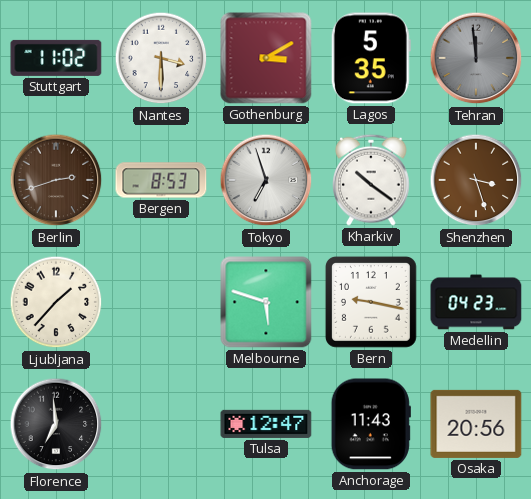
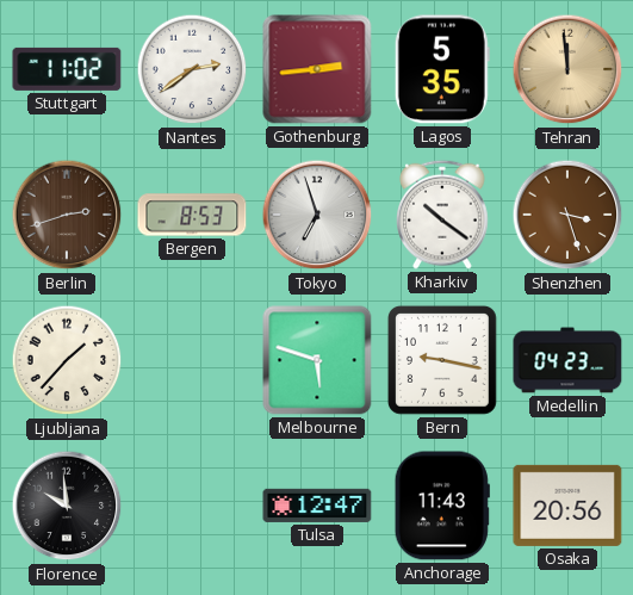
Nantes: 3:30 -> 2:39 (192, 69)
Gothenburg: 3:10 -> 2:44 (317, 69)
Tehran dial: grey -> champagne (567, 69)
Florence: 6:59 -> 9:59 (67, 506)
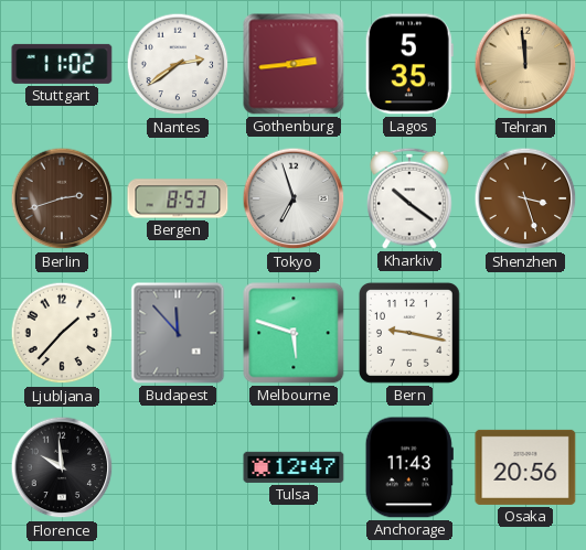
Budapest: none -> 11:53 (178, 333)
Medellin: 04:23 -> none (567, 360)
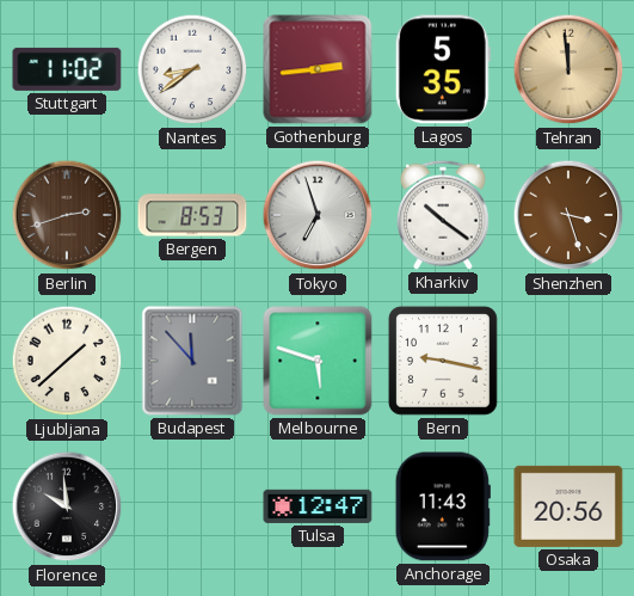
Nantes: 2:39 -> 8:39 (192, 69)
Ljubljana: 1:37 -> 1:38 (67, 361)
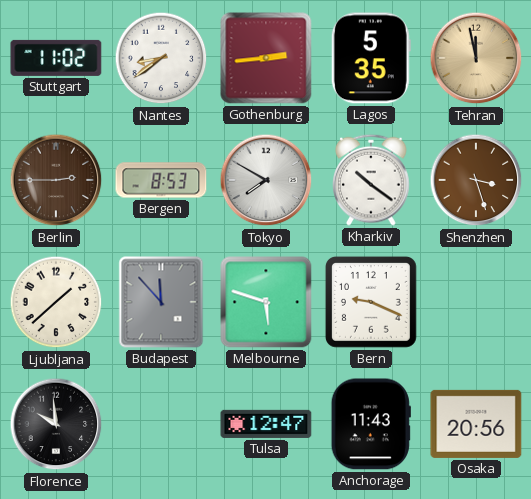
Tehran: 11:59 -> 11:58 (476, 58)
Berlin: 2:42 -> 2:45 (56, 180)
Tokyo: 6:57 -> 7:50 (266, 180)
Bern: 9:17 -> 9:19 (371, 302)
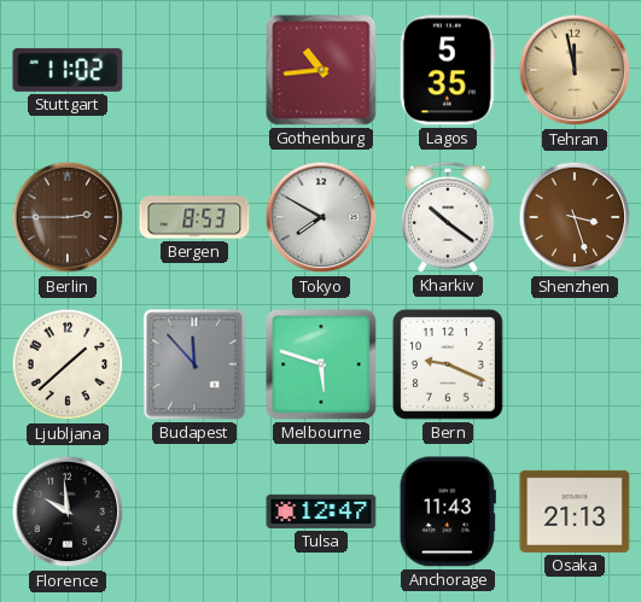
Nantes: 8:39 -> none (161, 58)
Gothenburg: 2:44 -> 10:44 (321, 70)
Osaka: 20:56 -> 21:13 (575, 512)
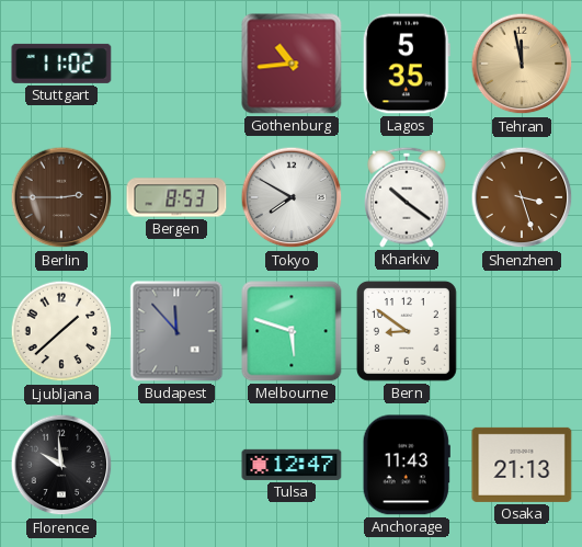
Bern: 9:19 -> 8:51 (407, 331)
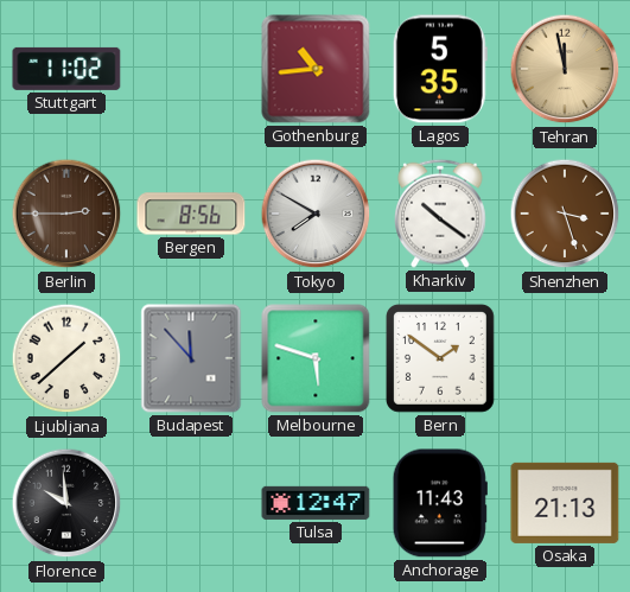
Bergen: 8:53 -> 8:56 (191, 214)
Bern: 8:51 -> 1:51 (440, 358)
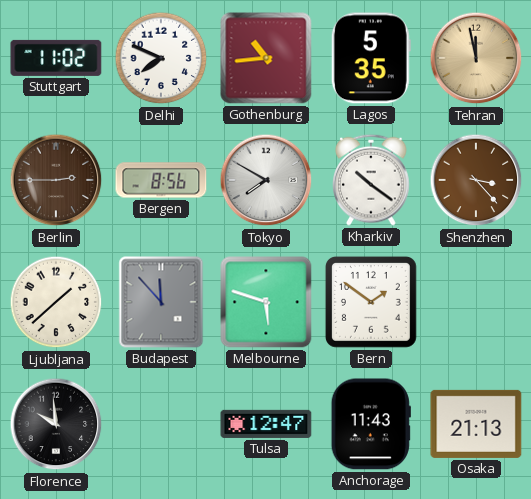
Delhi: none -> 7:49 (161, 58)
Shenzhen: 3:27 -> 3:23 (476, 180)
